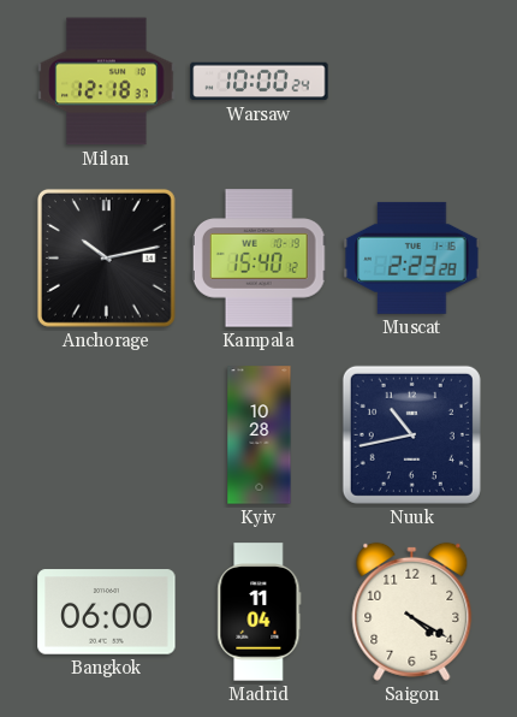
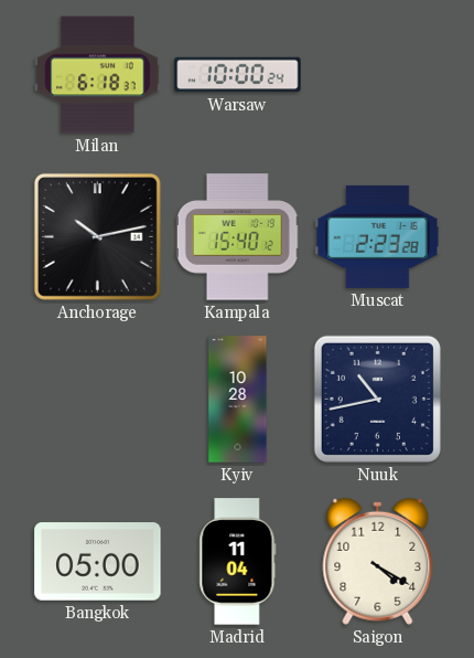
Milan: 12:18 -> 6:18 (98, 75)
Bangkok: 06:00 -> 05:00 (98, 562)
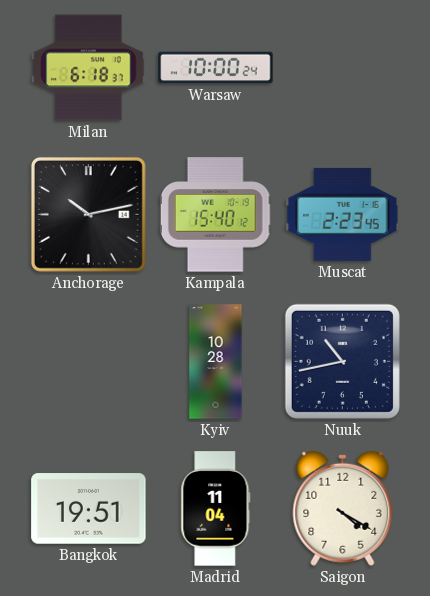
Muscat: 2:23:28 -> 2:23:45 (343, 214)
Bangkok: 05:00 -> 19:51 (89, 509)
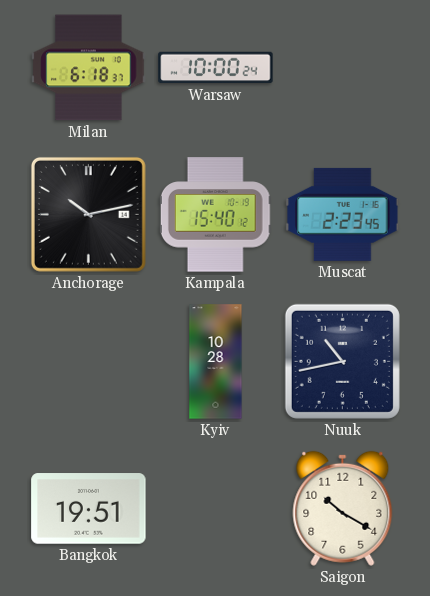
Madrid: 11:04 -> none (216, 509)
Saigon: 4:20 -> 10:20 (343, 508)
